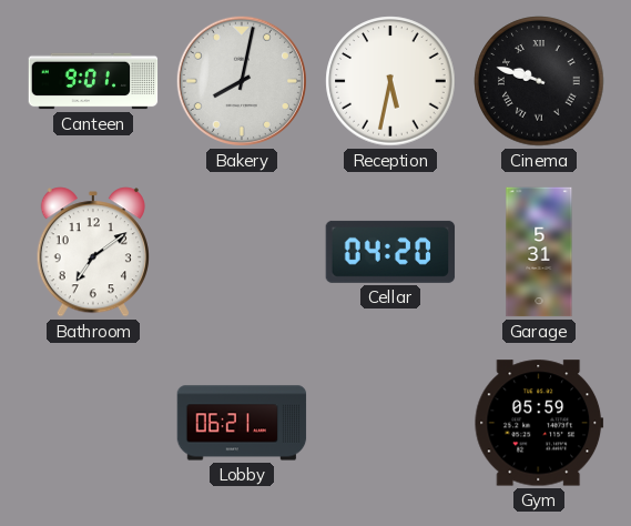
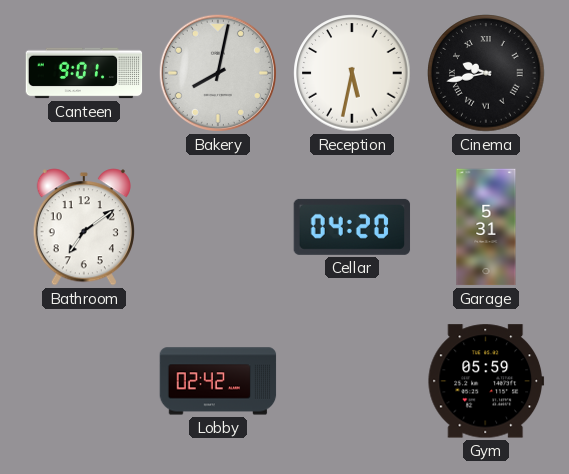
Cinema: 9:48 -> 9:43 (486, 73)
Lobby: 06:21 -> 02:42 (218, 381)
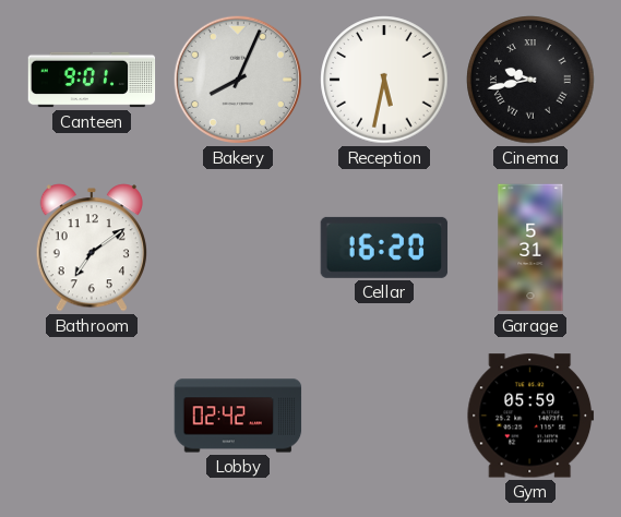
Bakery: 8:02 -> 8:04 (238, 80)
Cellar: 04:20 -> 16:20 (384, 248)
